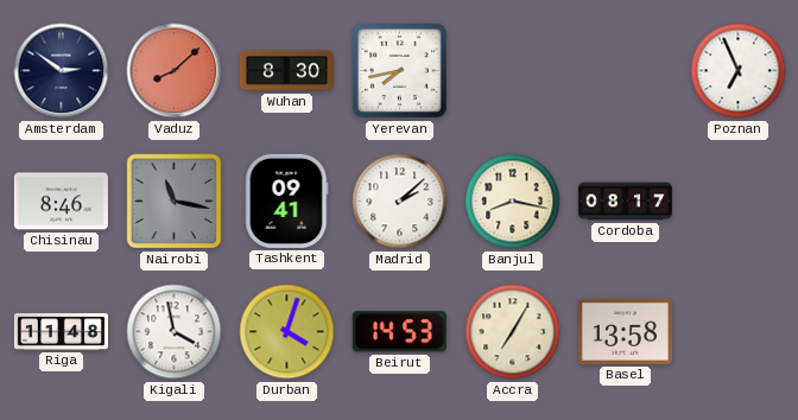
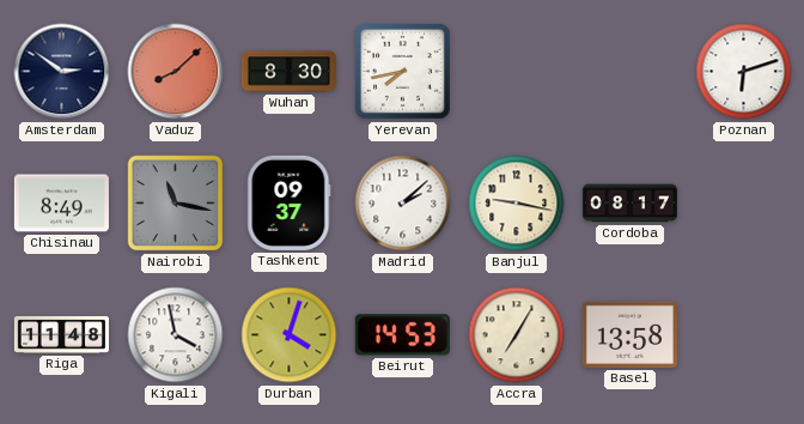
Poznan: 6:56 -> 6:12 (744, 72)
Chisinau: 8:46 -> 8:49 (61, 204)
Tashkent: 09:41 -> 09:37 (290, 202)
Banjul: 8:17 -> 9:17 (517, 204)
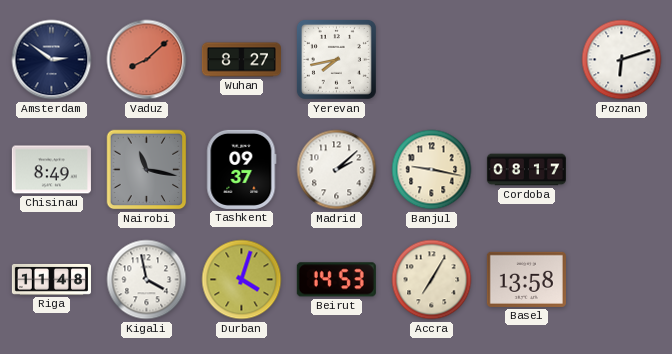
Wuhan: 8:30 -> 8:27 (241, 60)
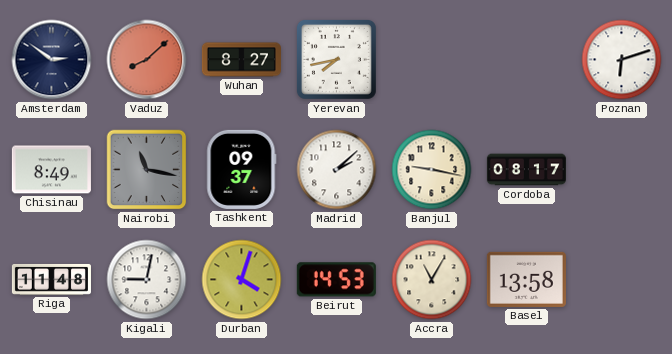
Kigali: 3:58 -> 9:02 (147, 280)
Accra: 7:05 -> 11:05 (432, 280)
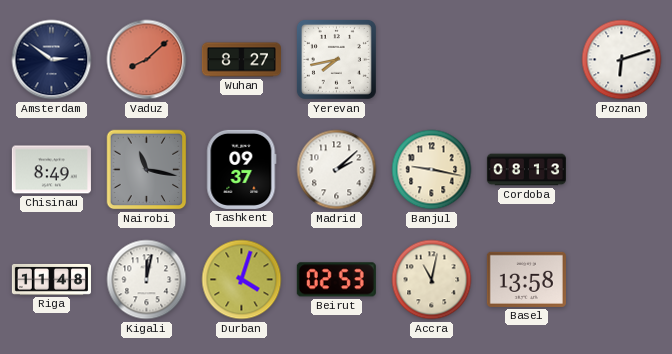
Cordoba: 08:17 -> 08:13 (526, 170)
Kigali: 9:02 -> 12:02 (147, 280)
Beirut: 14:53 -> 02:53 (336, 280)
Accra: 11:05 -> 11:02 (432, 280)
